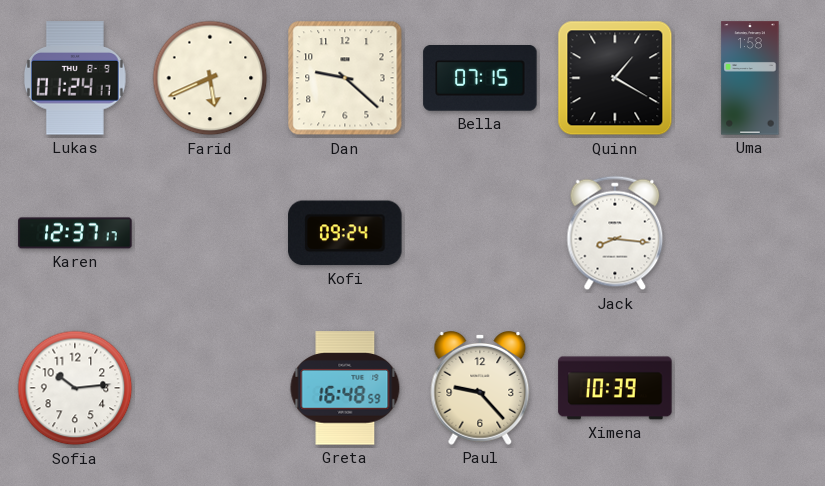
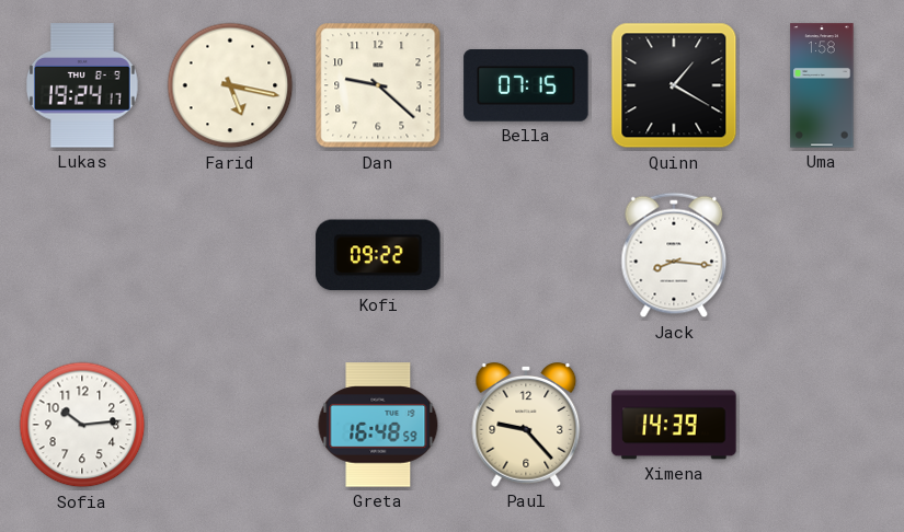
Lukas: 01:24 -> 19:24 (82, 85)
Farid: 5:41 -> 5:17 (230, 85)
Karen: 12:37 -> none (75, 233)
Kofi: 09:24 -> 09:22 (378, 255)
Ximena: 10:39 -> 14:39 (674, 425)
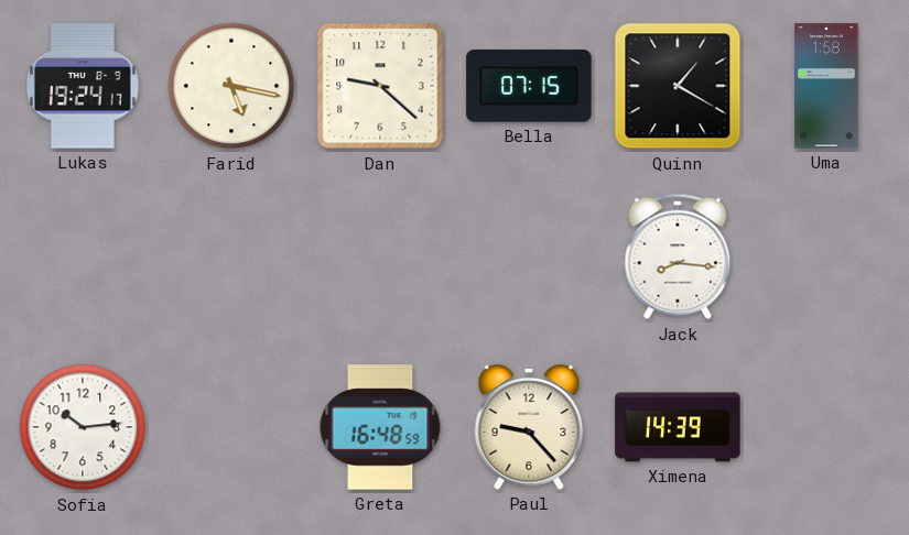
Kofi: 09:22 -> none (378, 255)
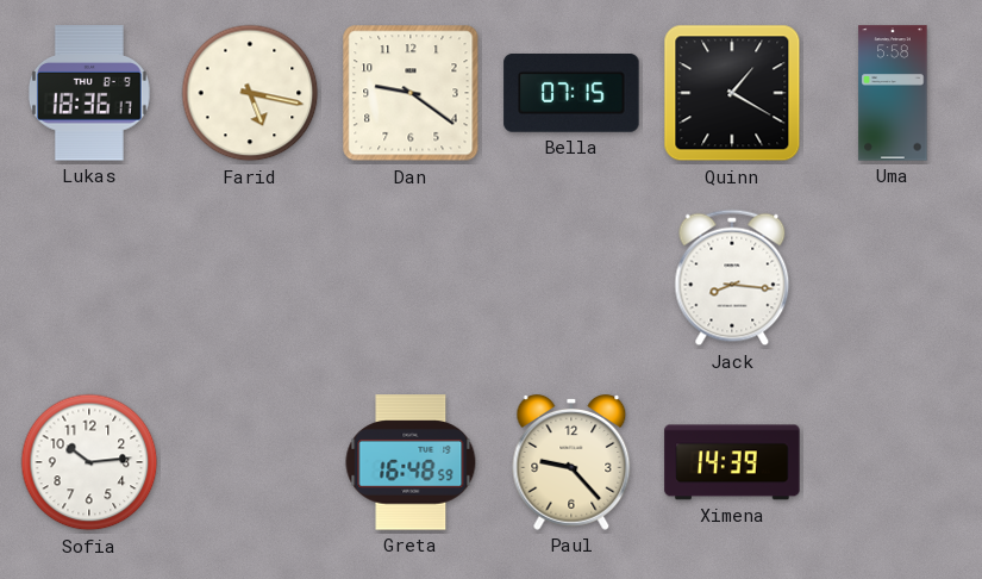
Lukas: 19:24 -> 18:36 (89, 93)
Dan: 9:22 -> 9:21 (411, 93)
Uma: 1:58 -> 5:58 (893, 93)
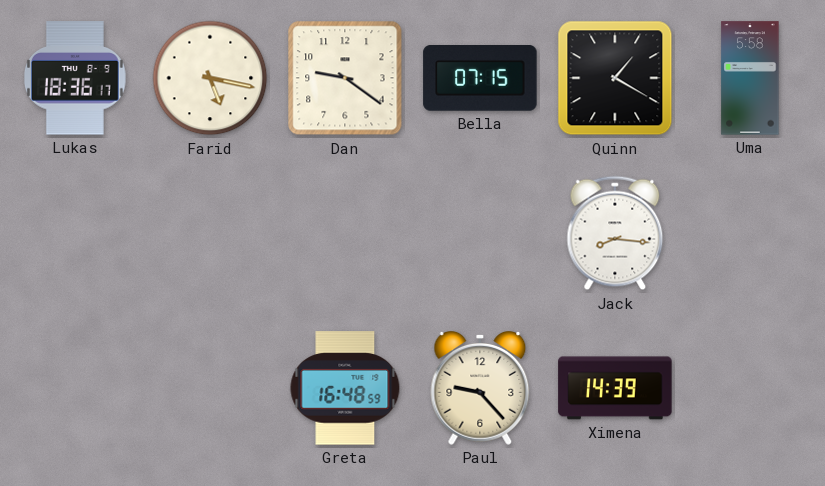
Sofia: 10:14 -> none (89, 462)
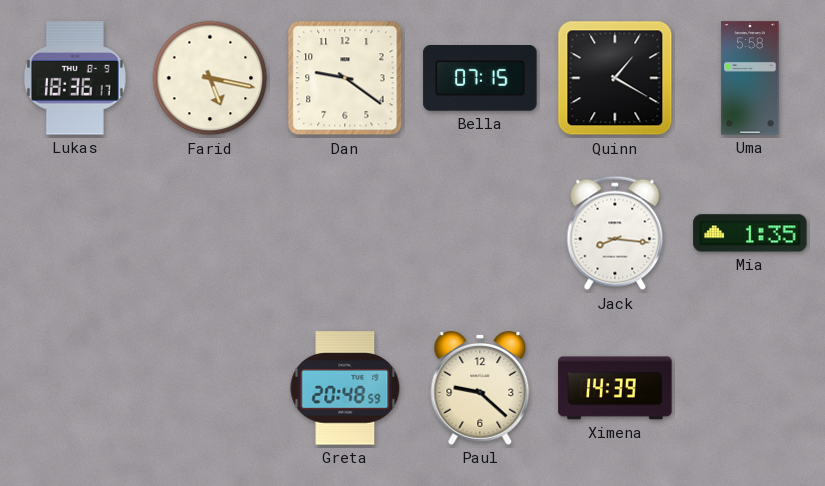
Mia: none -> 1:35 (750, 233)
Greta: 16:48 -> 20:48 (345, 388)
Paul: 9:23 -> 9:22 (480, 389)
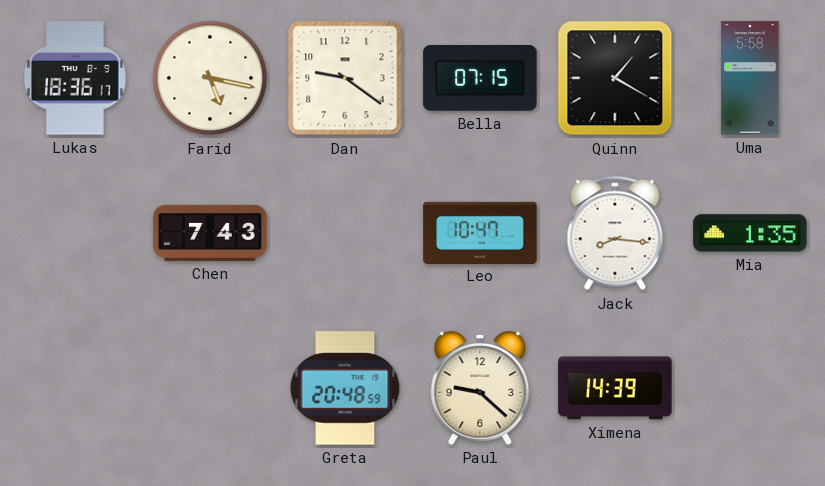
Chen: none -> 7:43 (210, 233)
Leo: none -> 10:47 (480, 232)
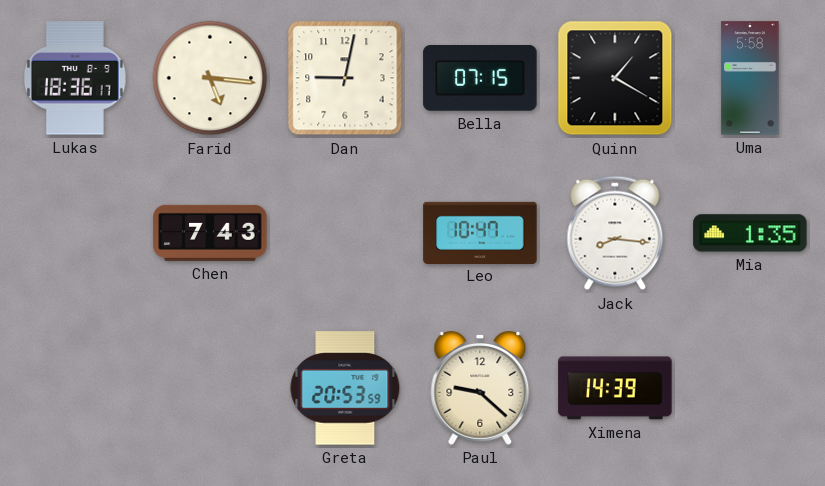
Farid: 5:17 -> 5:16 (210, 78)
Dan: 9:21 -> 9:02 (345, 78)
Greta: 20:48 -> 20:53 (345, 388)
